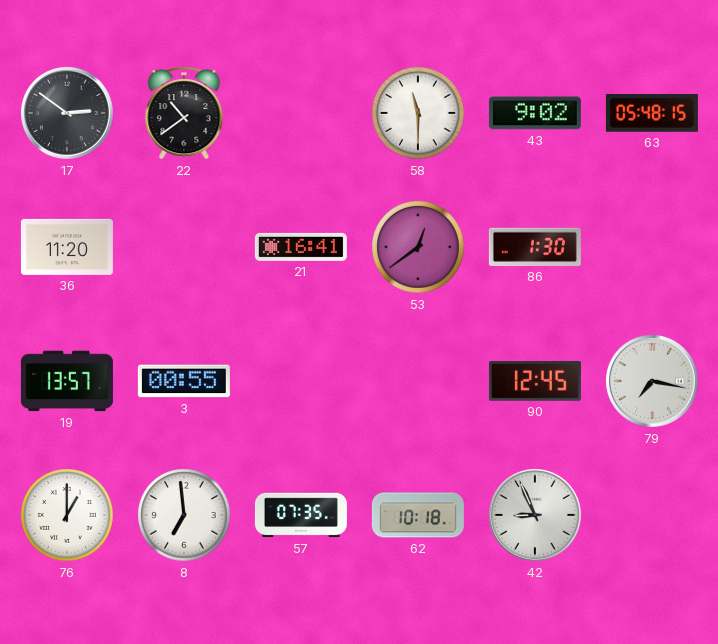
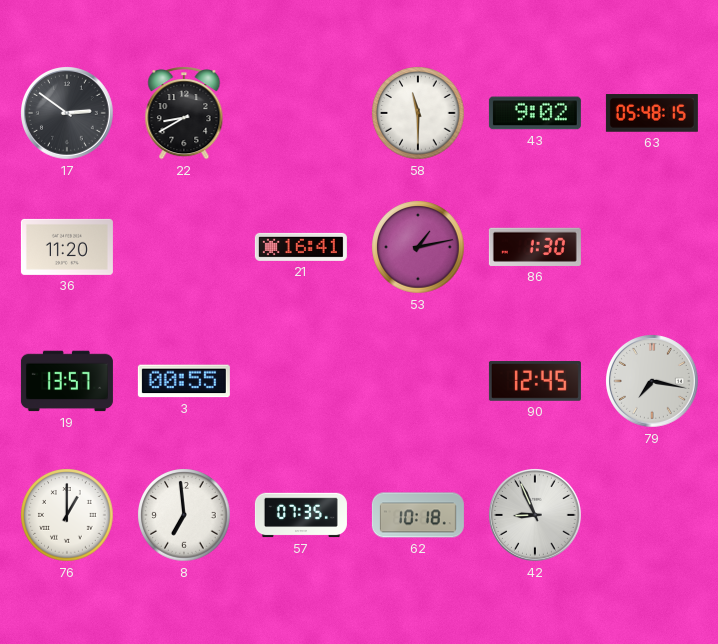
22: 10:39 -> 8:40 (184, 113)
53: 12:39 -> 1:13 (418, 247)
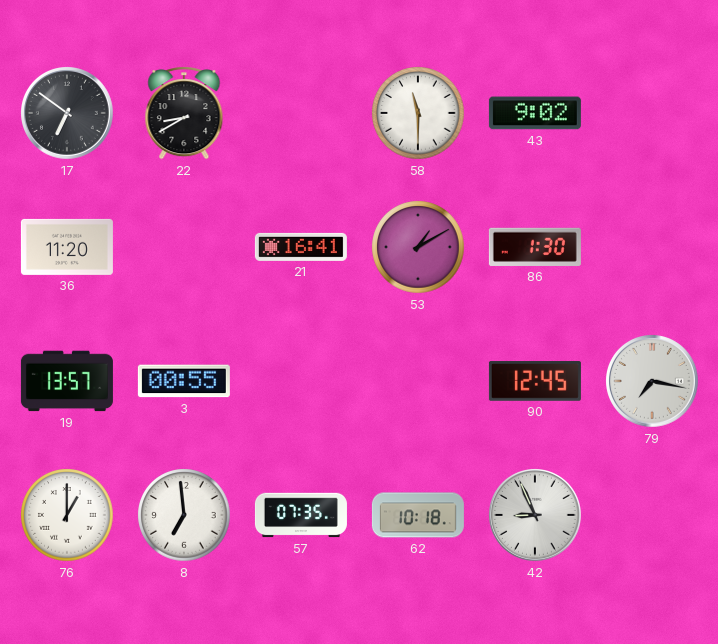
17: 2:51 -> 6:51 (68, 114)
63: 05:48 -> none (652, 113)
53: 1:13 -> 1:10 (418, 247)
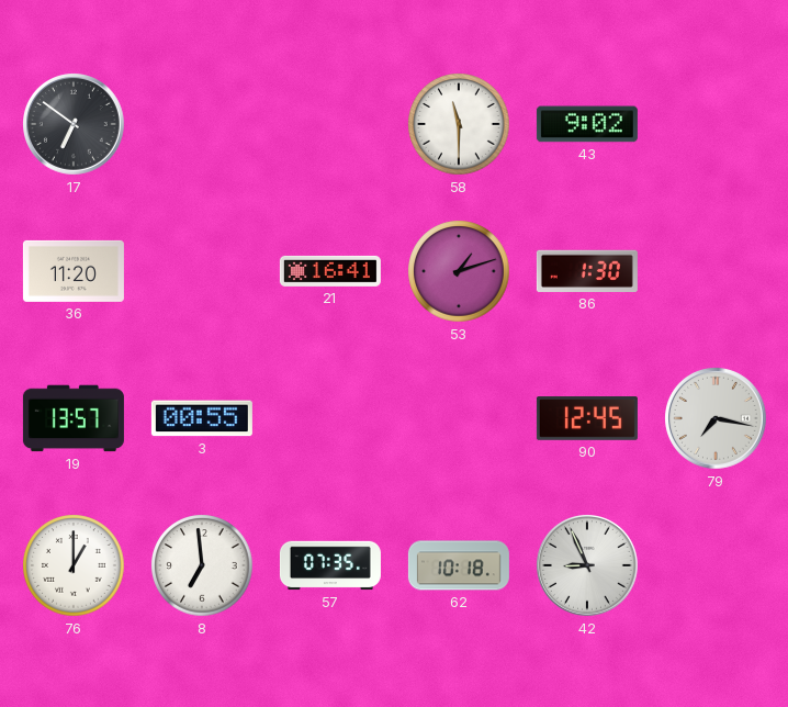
22: 8:40 -> none (184, 113)
53: 1:10 -> 1:12 (459, 271)
